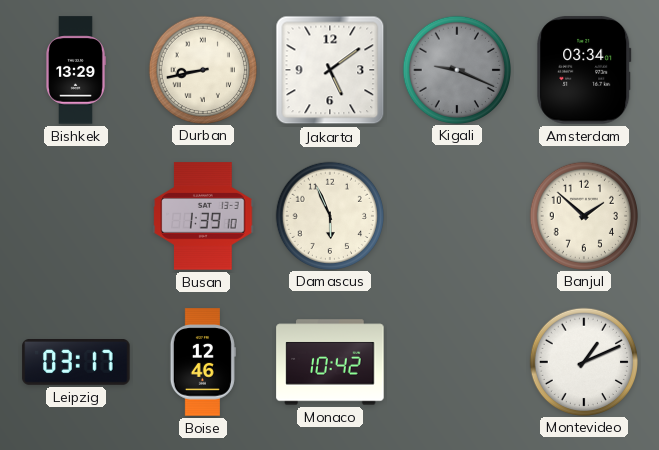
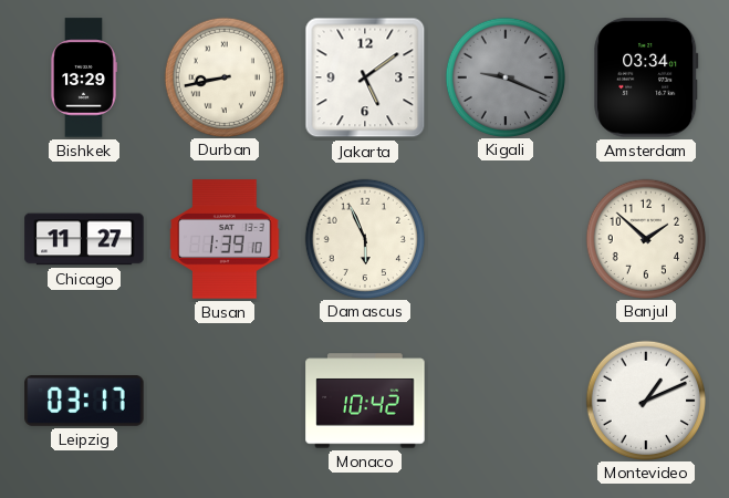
Chicago: none -> 11:27 (84, 239)
Boise: 12:46 -> none (203, 362)
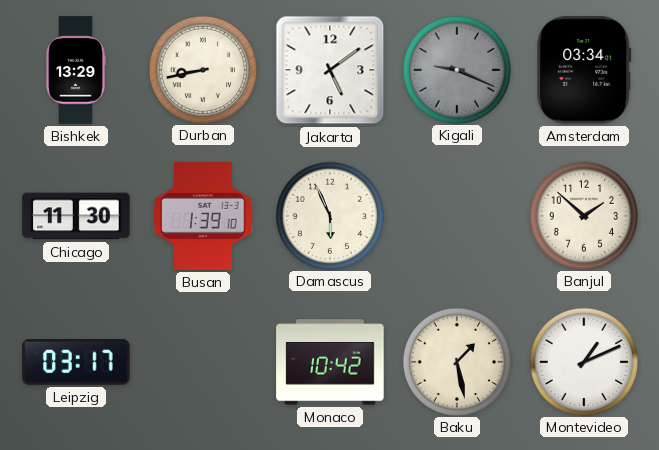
Chicago: 11:27 -> 11:30 (76, 216)
Baku: none -> 1:28 (456, 361)
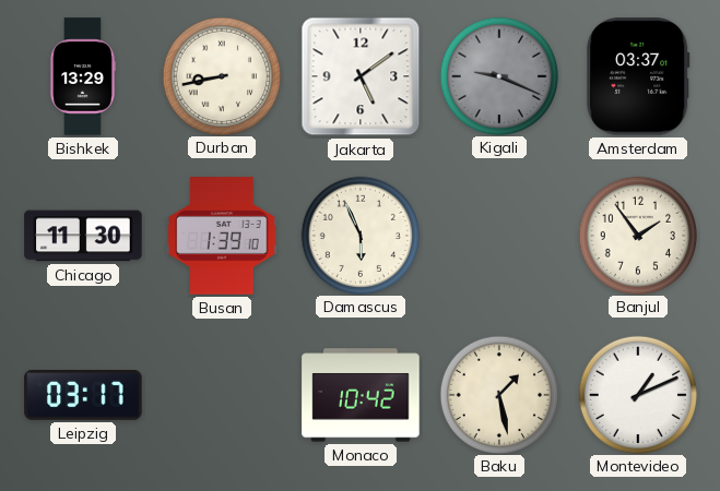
Amsterdam: 03:34 -> 03:37 (638, 76)
Banjul: 1:52 -> 1:54 (637, 235)
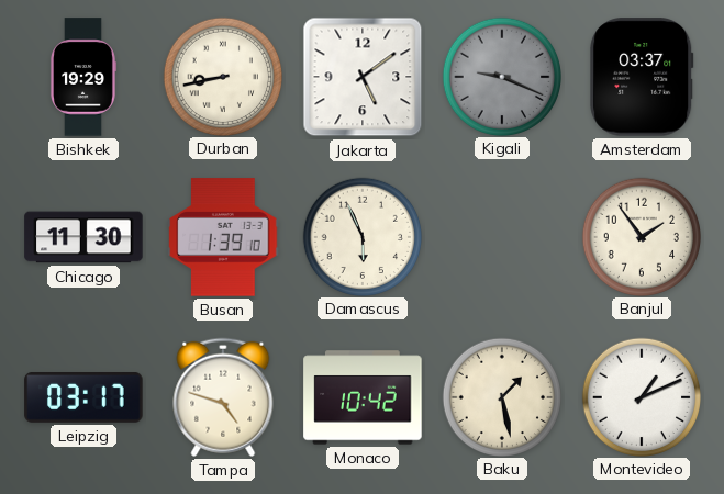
Bishkek: 13:29 -> 19:29 (83, 77)
Tampa: none -> 4:48 (223, 397)
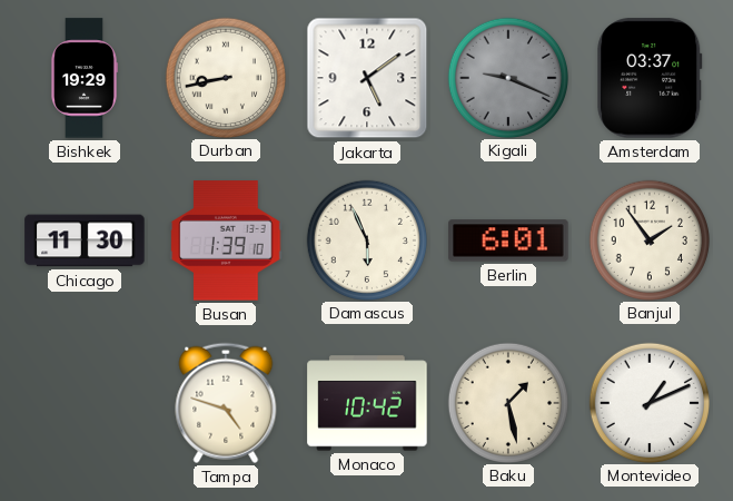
Berlin: none -> 6:01 (508, 240)
Leipzig: 03:17 -> none (83, 398)
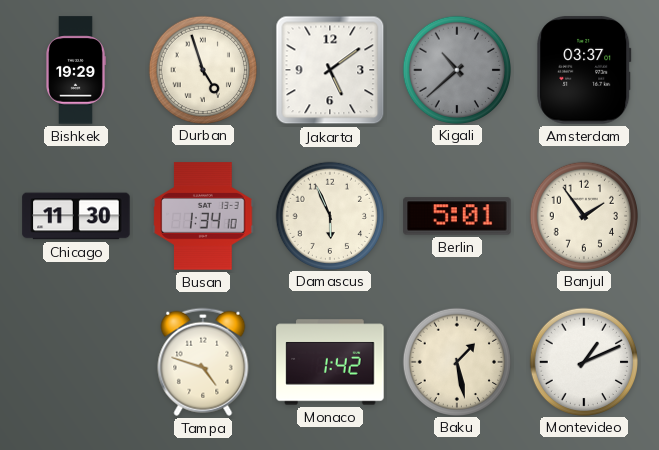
Durban: 8:43 -> 4:57 (202, 69)
Kigali: 9:19 -> 10:38 (456, 69)
Busan: 1:39 -> 1:34 (203, 216)
Berlin: 6:01 -> 5:01 (457, 216)
Monaco: 10:42 -> 1:42 (330, 362)
